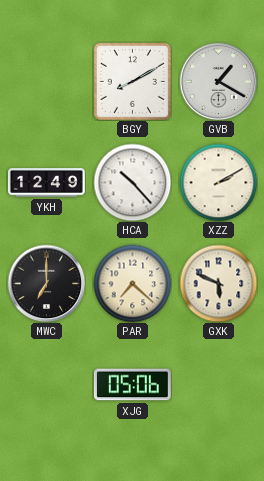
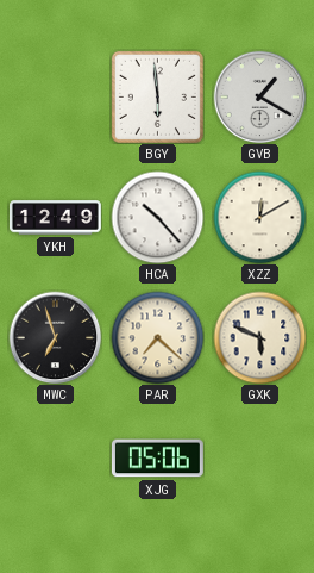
BGY: 8:10 -> 5:59 (157, 96)
XZZ: 2:10 -> 12:10 (259, 217)
MWC: 7:00 -> 6:57 (55, 337)
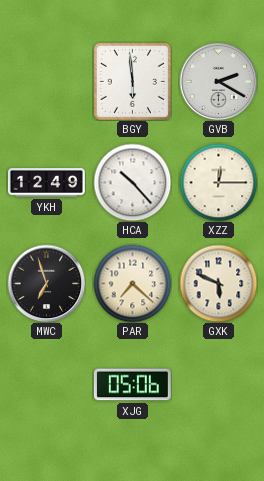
GVB: 1:20 -> 2:20 (218, 81)
XZZ: 12:10 -> 12:15 (218, 182)
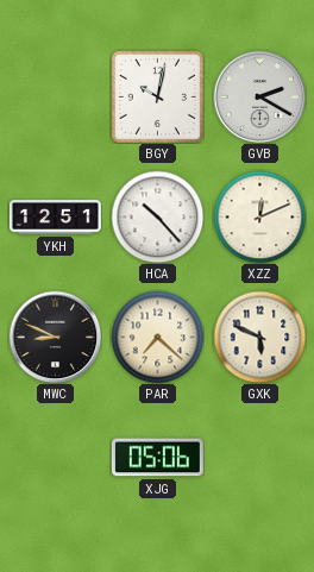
BGY: 5:59 -> 10:02 (157, 96)
YKH: 12:49 -> 12:51 (55, 218)
XZZ: 12:15 -> 12:11 (259, 216)
MWC: 6:57 -> 8:49 (55, 337)
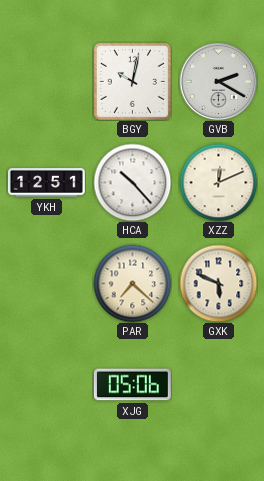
MWC: 8:49 -> none (55, 337)
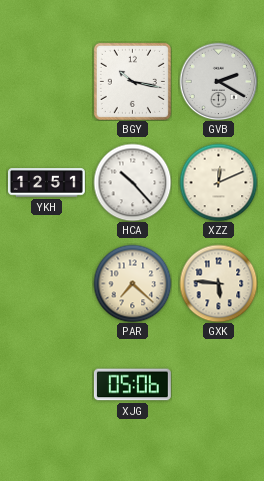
BGY: 10:02 -> 10:17 (132, 81)
GXK: 5:49 -> 5:46 (218, 283)
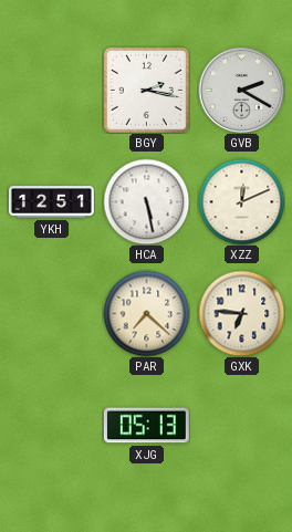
BGY: 10:17 -> 2:17 (146, 90)
HCA: 10:23 -> 5:28 (146, 201)
GXK: 5:46 -> 6:46 (241, 313)
XJG: 05:06 -> 05:13 (146, 426)
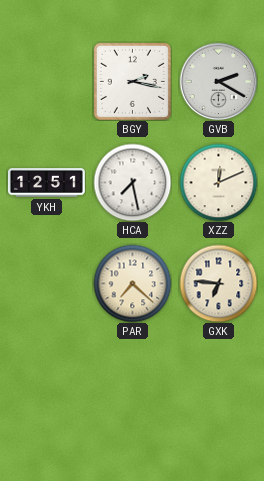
HCA: 5:28 -> 7:28 (132, 182)
XJG: 05:13 -> none (146, 426)
